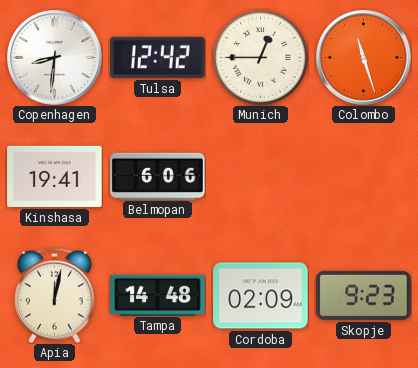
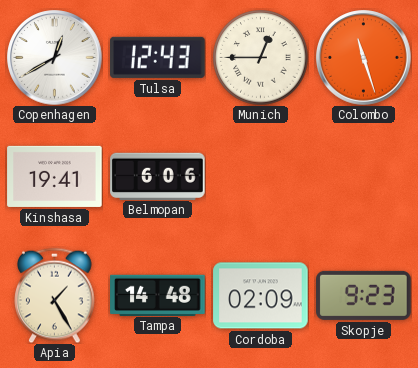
Copenhagen: 8:31 -> 12:40 (55, 58)
Tulsa: 12:42 -> 12:43 (158, 57)
Apia: 12:02 -> 1:25 (55, 295)
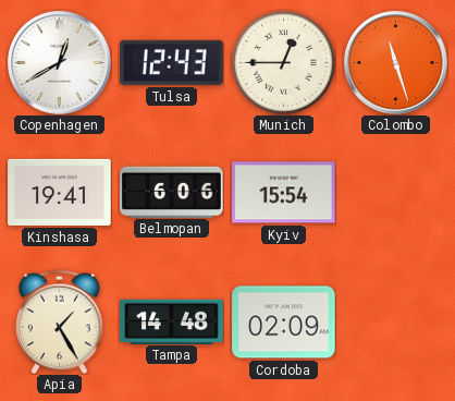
Kyiv: none -> 15:54 (284, 193)
Skopje: 9:23 -> none (364, 295)
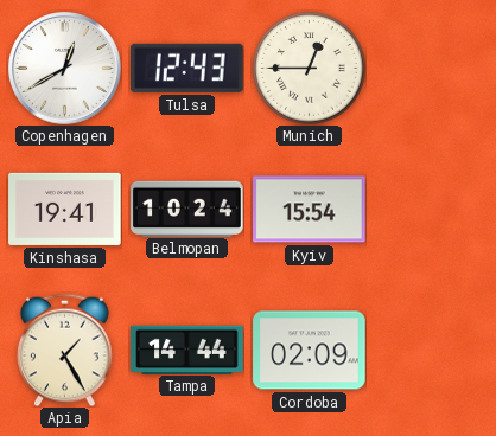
Colombo: 11:27 -> none (396, 63)
Belmopan: 6:06 -> 10:24 (187, 209)
Tampa: 14:48 -> 14:44 (187, 350)
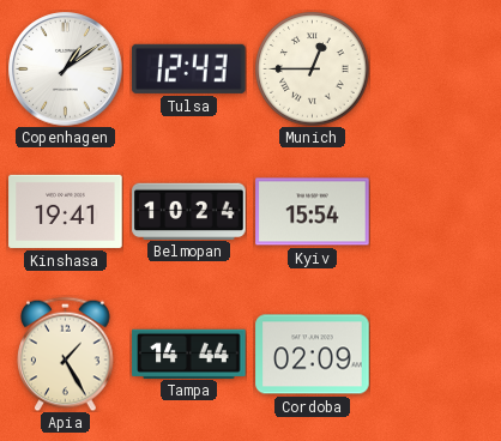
Copenhagen: 12:40 -> 1:09 (66, 70)
